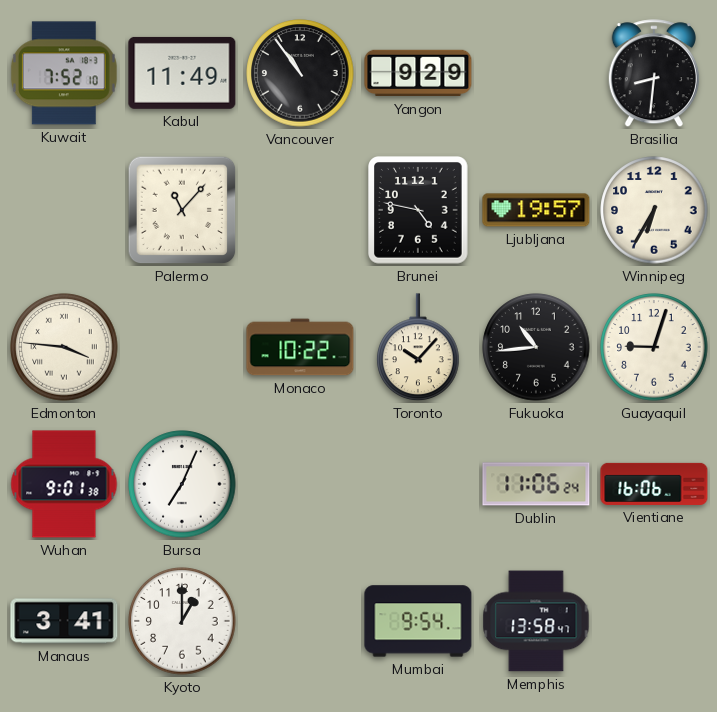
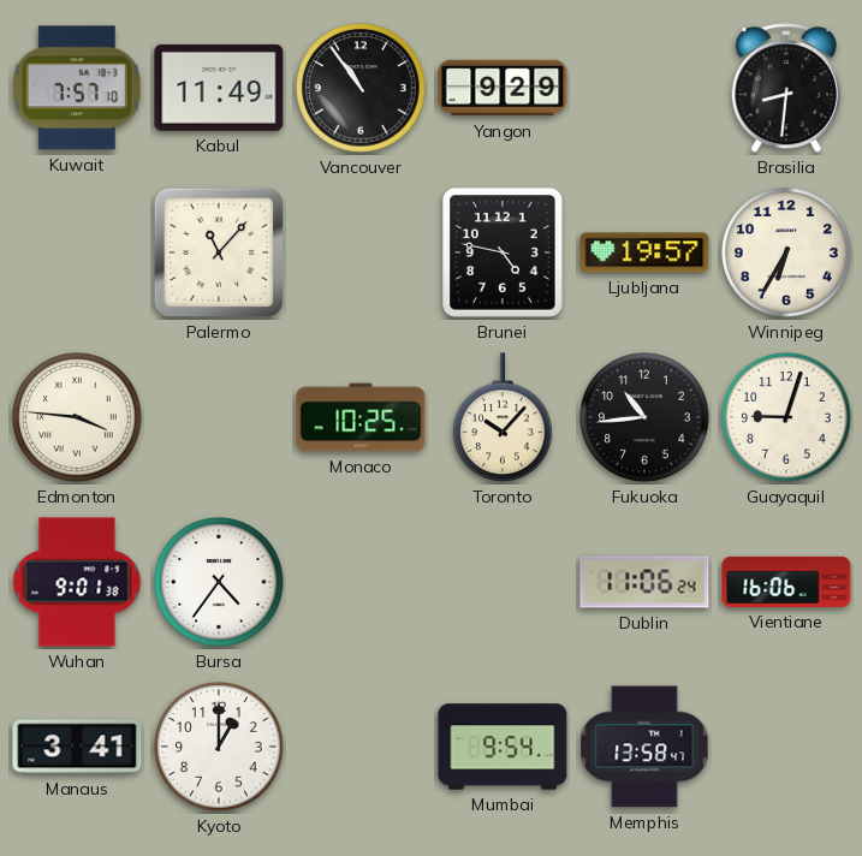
Kuwait: 7:52 -> 7:57 (77, 88)
Monaco: 10:22 -> 10:25 (361, 417)
Bursa: 7:04 -> 4:36 (219, 582)
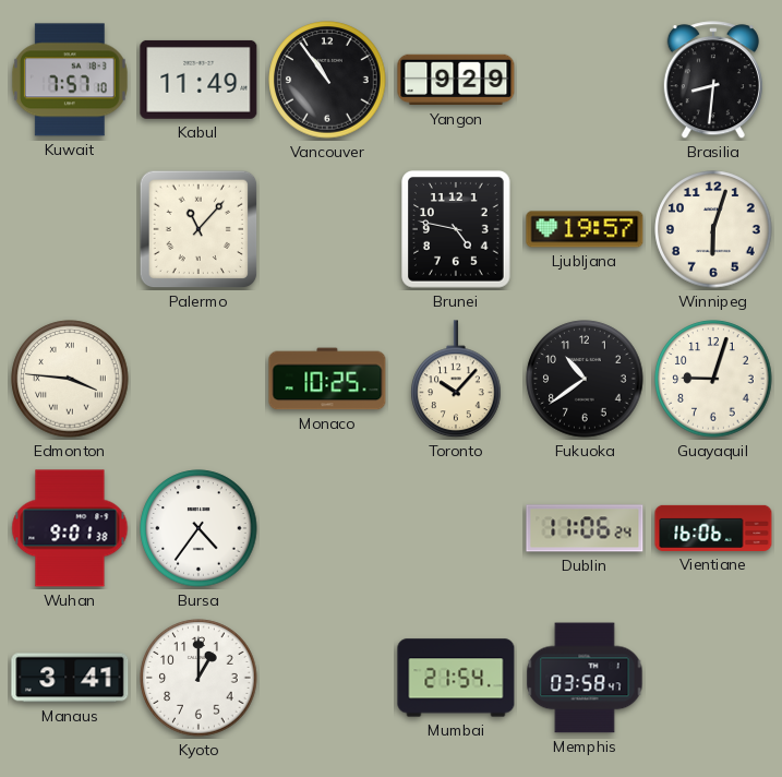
Winnipeg: 6:35 -> 6:03 (713, 229)
Fukuoka: 10:44 -> 10:39 (585, 379)
Mumbai: 9:54 -> 21:54 (456, 678)
Memphis: 13:58 -> 03:58 (585, 678)
